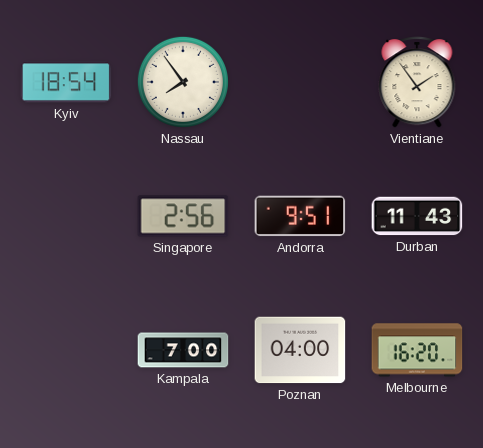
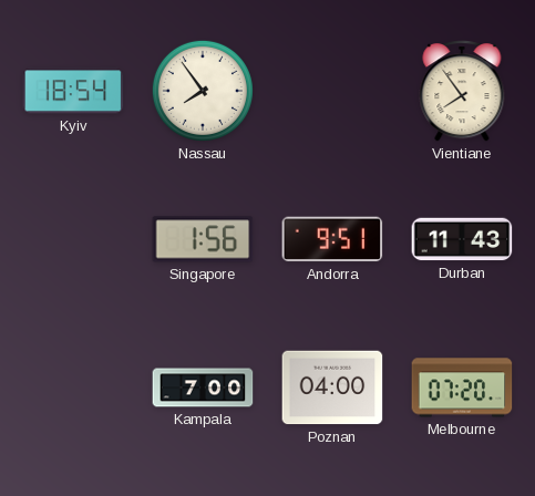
Vientiane: 1:54 -> 7:54 (462, 91)
Singapore: 2:56 -> 1:56 (203, 239)
Melbourne: 16:20 -> 07:20 (462, 387)
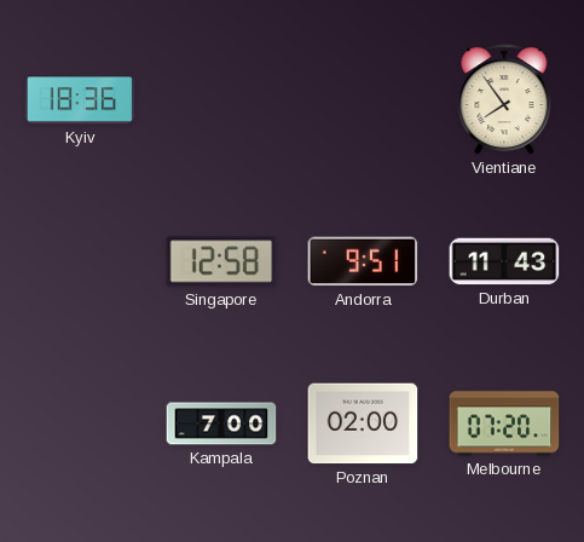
Kyiv: 18:54 -> 18:36 (80, 99)
Nassau: 7:54 -> none (203, 91)
Singapore: 1:56 -> 12:58 (221, 261)
Poznan: 04:00 -> 02:00 (363, 423)
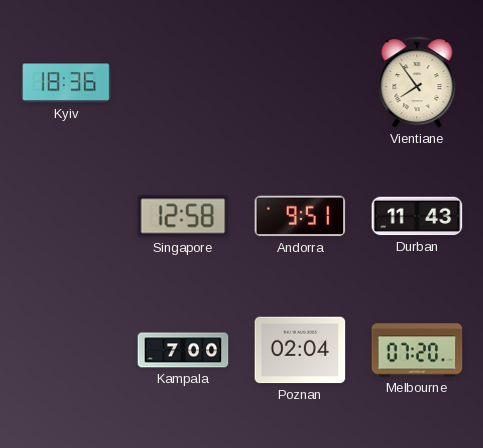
Poznan: 02:00 -> 02:04 (300, 350)
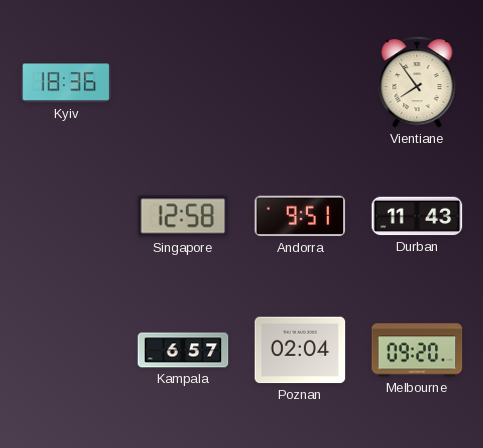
Kampala: 7:00 -> 6:57 (183, 350)
Melbourne: 07:20 -> 09:20 (417, 350)
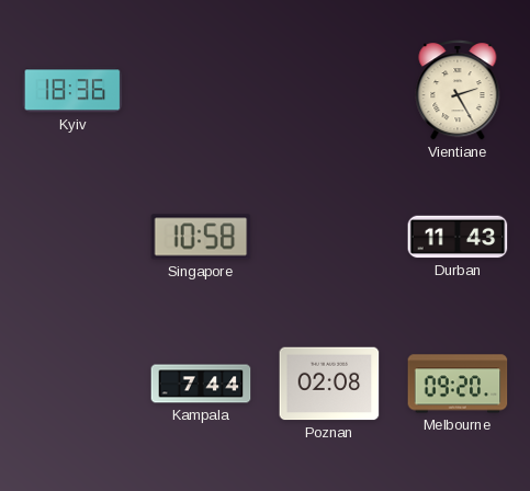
Vientiane: 7:54 -> 2:25 (458, 90)
Singapore: 12:58 -> 10:58 (201, 237)
Andorra: 9:51 -> none (300, 216)
Kampala: 6:57 -> 7:44 (201, 384)
Poznan: 02:04 -> 02:08 (329, 384)
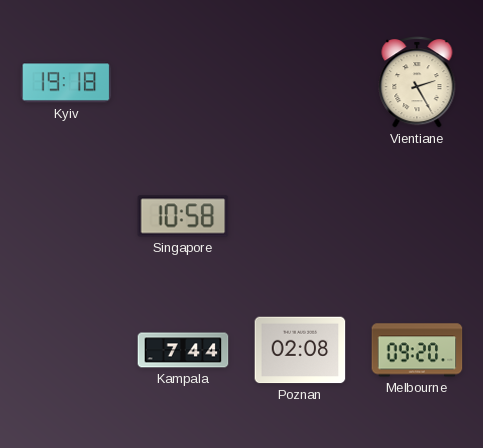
Kyiv: 18:36 -> 19:18 (66, 82)
Durban: 11:43 -> none (458, 237)
